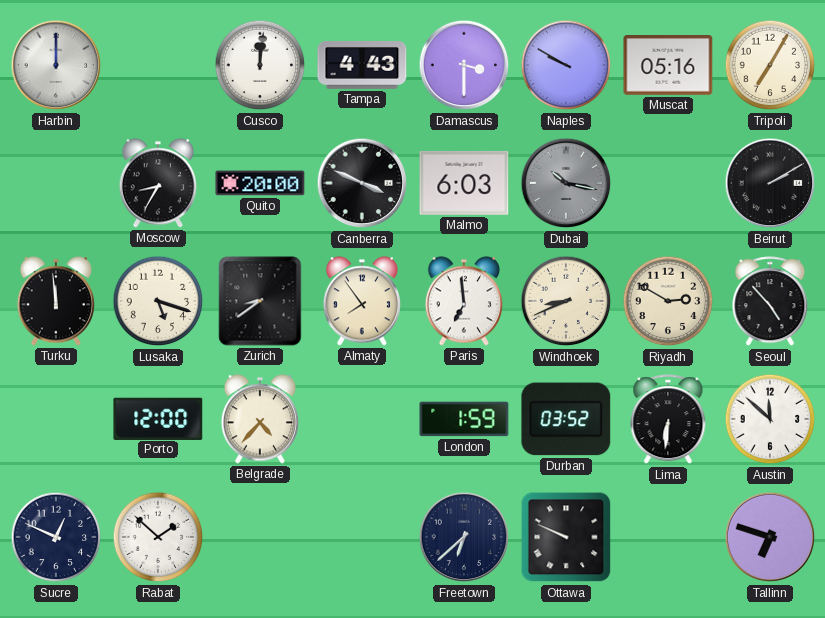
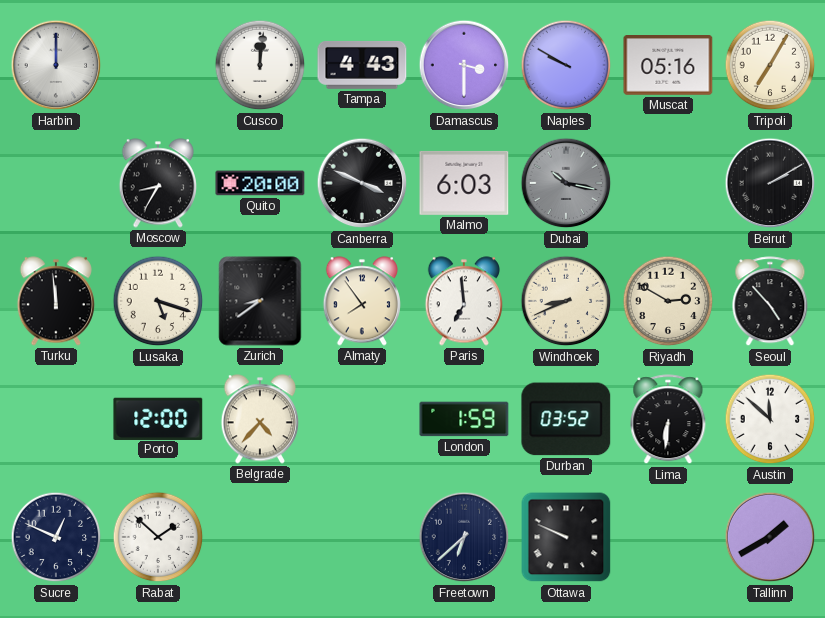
Tallinn: 6:48 -> 1:40 (770, 537)
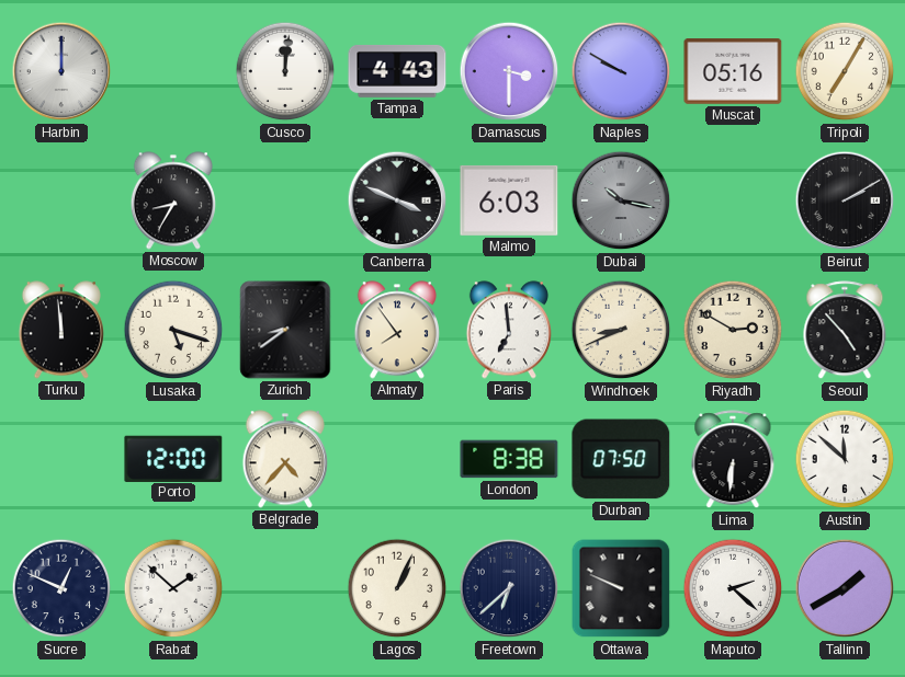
Quito: 20:00 -> none (260, 183)
London: 1:59 -> 8:38 (509, 459)
Durban: 03:52 -> 07:50 (621, 459)
Lagos: none -> 1:04 (397, 588)
Maputo: none -> 2:22 (733, 588)
